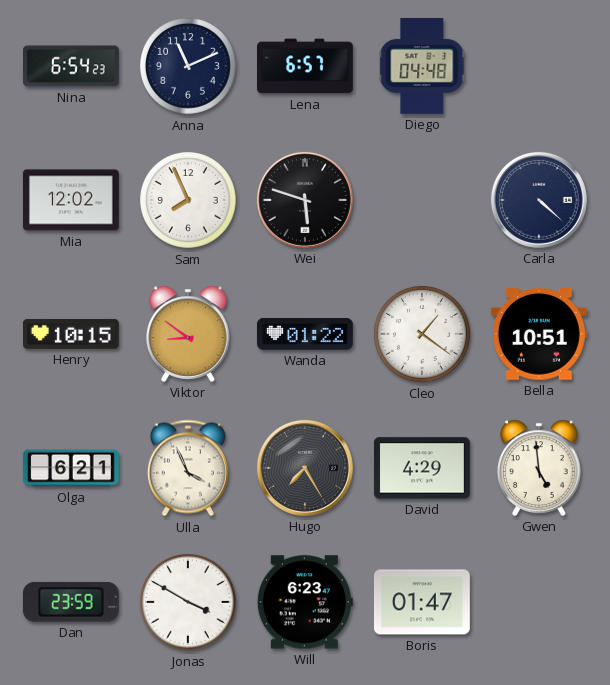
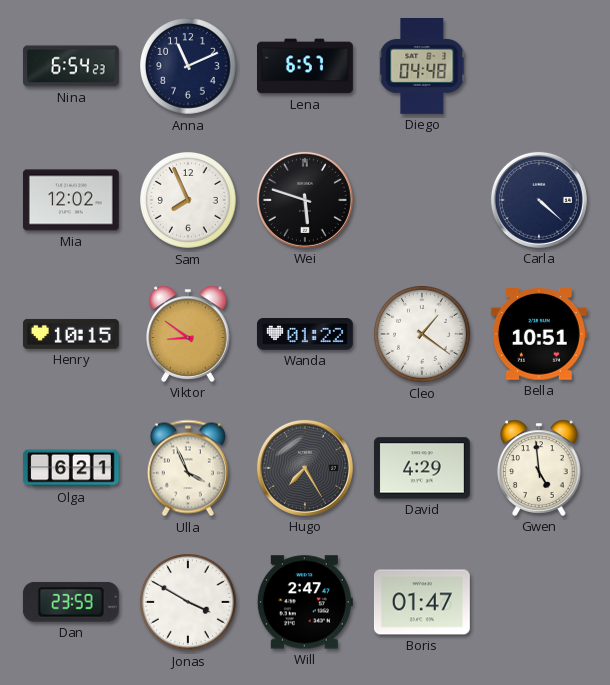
Will: 6:23 -> 2:47 (305, 602)
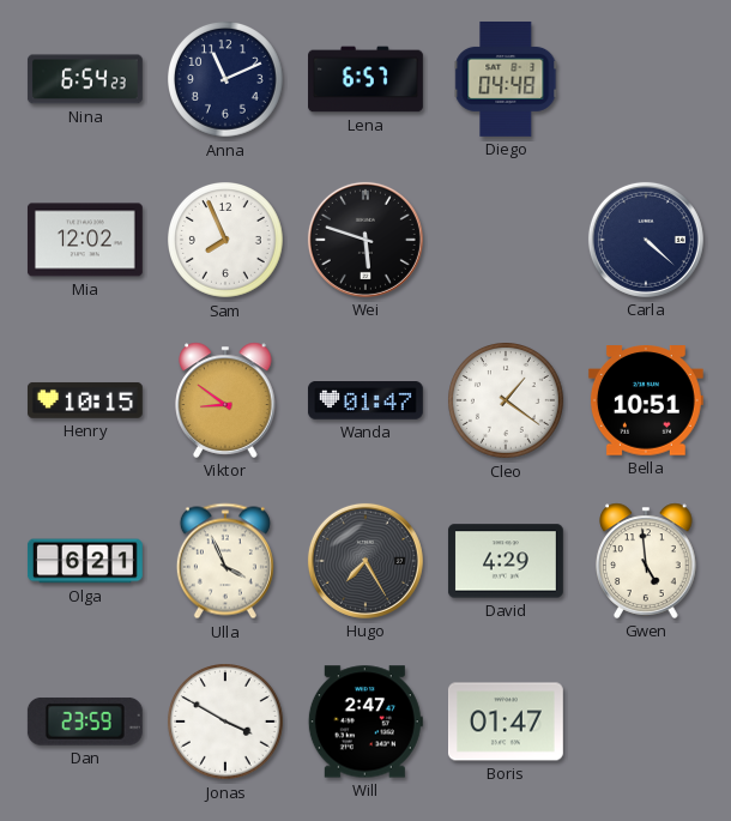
Wanda: 01:22 -> 01:47 (365, 402)
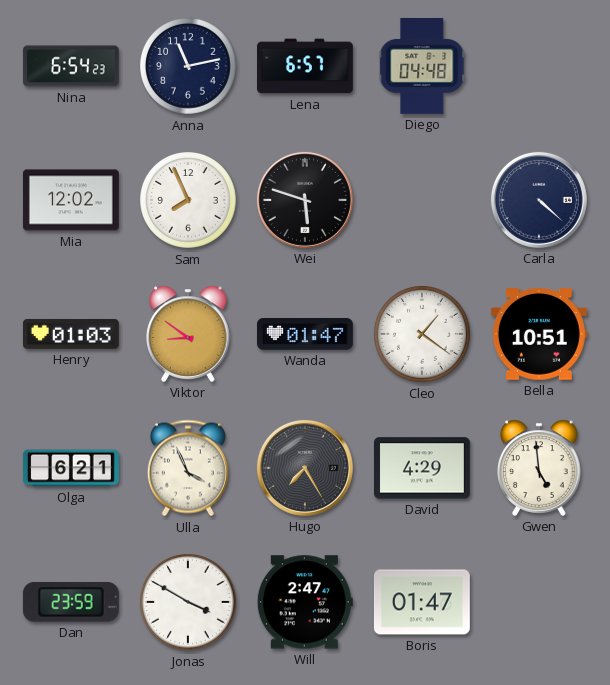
Anna: 11:11 -> 11:13 (189, 67)
Henry: 10:15 -> 01:03 (71, 334)
